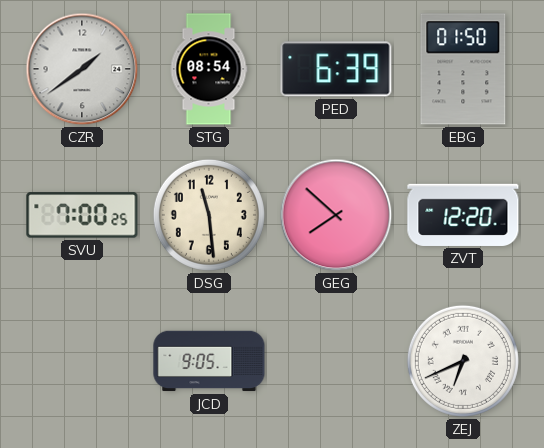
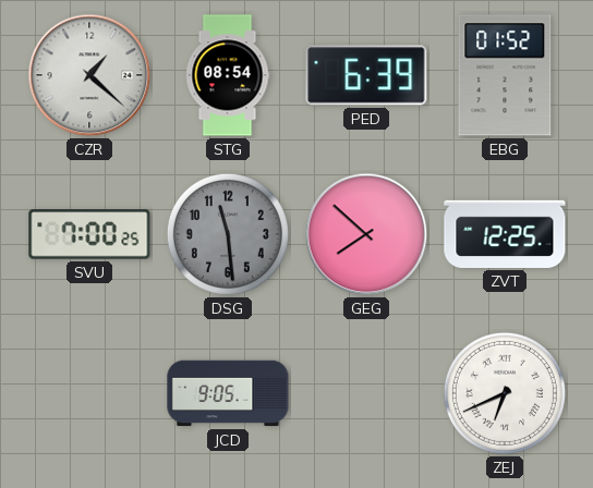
CZR: 1:39 -> 1:22 (89, 75)
EBG: 01:50 -> 01:52 (505, 75)
DSG dial: cream -> grey (228, 234)
ZVT: 12:20 -> 12:25 (505, 234)
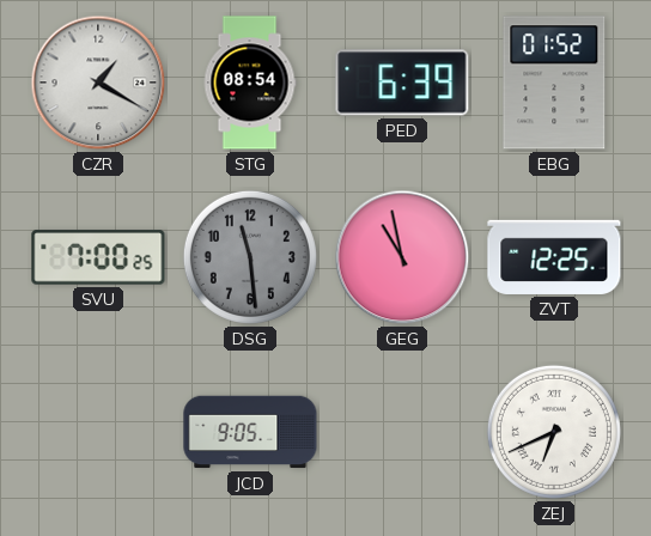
CZR: 1:22 -> 1:20 (98, 83)
GEG: 7:52 -> 10:58 (402, 257)
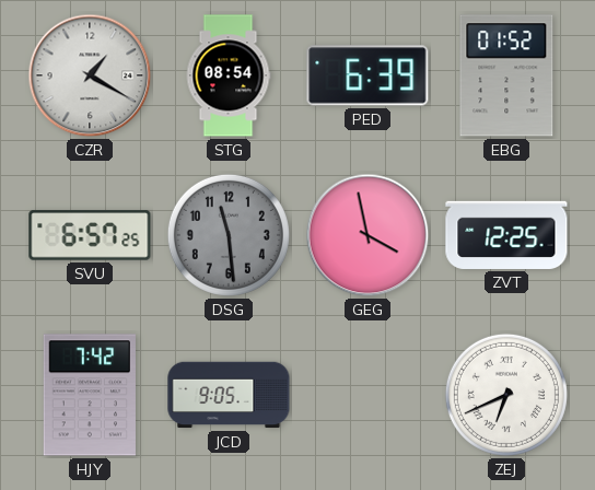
SVU: 7:00 -> 6:57 (90, 235)
GEG: 10:58 -> 3:58 (367, 235)
HJY: none -> 7:42 (90, 395)
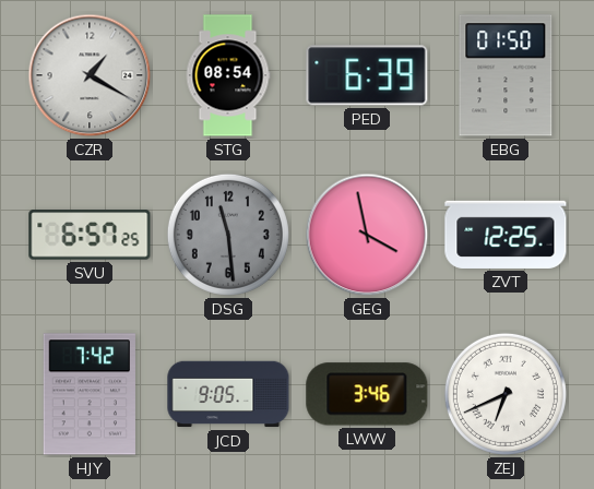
EBG: 01:52 -> 01:50 (506, 75)
LWW: none -> 3:46 (367, 394)
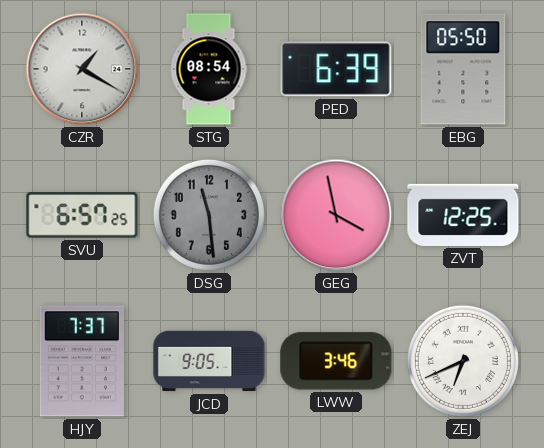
EBG: 01:50 -> 05:50 (463, 69)
HJY: 7:42 -> 7:37 (82, 361)
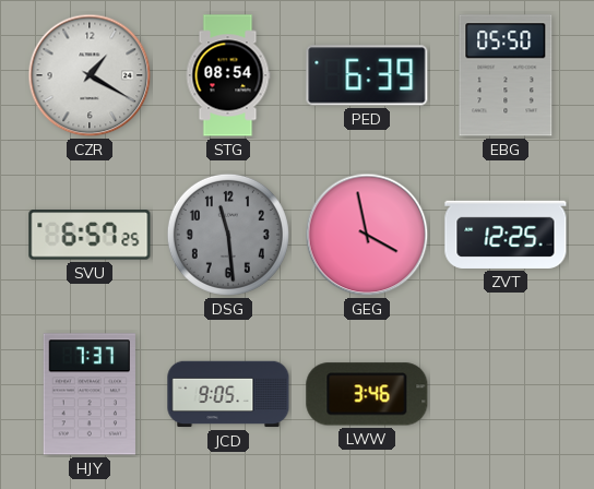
ZEJ: 6:41 -> none (463, 361)
